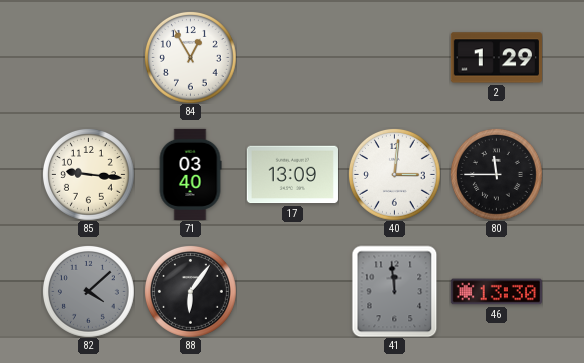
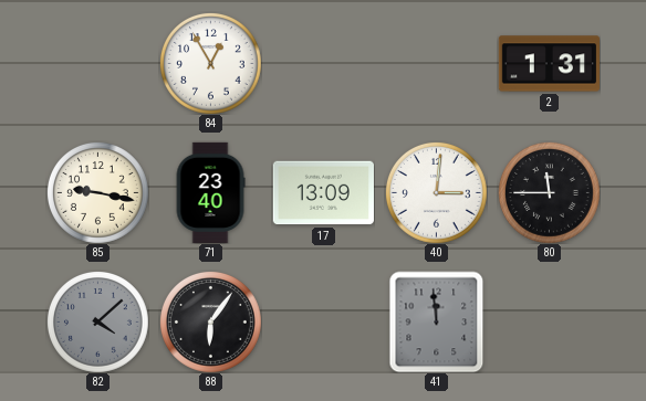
2: 1:29 -> 1:31 (549, 64)
85: 9:16 -> 9:17 (98, 193)
71: 03:40 -> 23:40 (210, 192)
46: 13:30 -> none (496, 292)
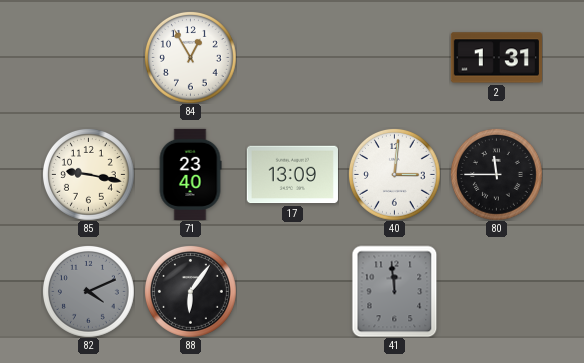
82: 4:08 -> 4:11 (89, 292)
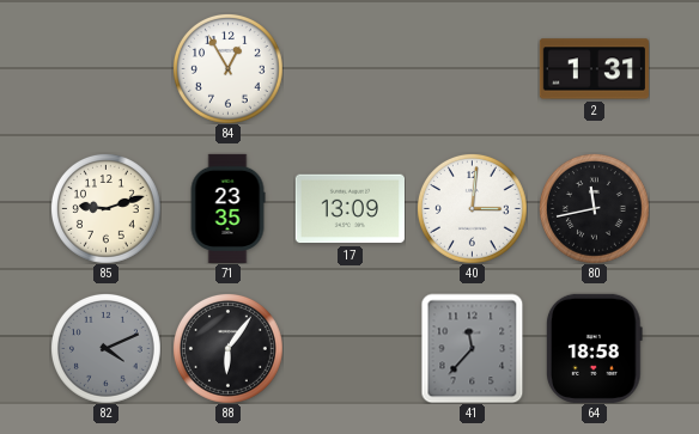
85: 9:17 -> 9:12 (107, 209)
71: 23:40 -> 23:35 (227, 208)
80: 11:45 -> 11:43 (595, 209)
41: 11:59 -> 11:37 (473, 348)
64: none -> 18:58 (594, 348)
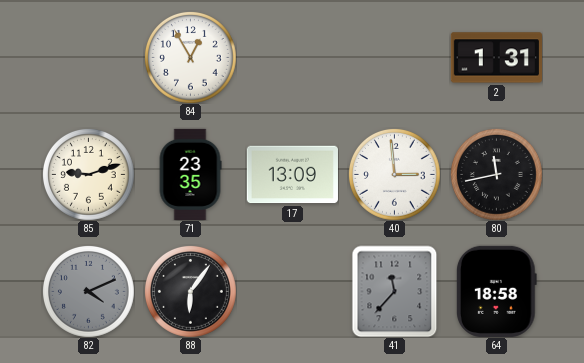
40: 3:01 -> 2:59 (395, 175)
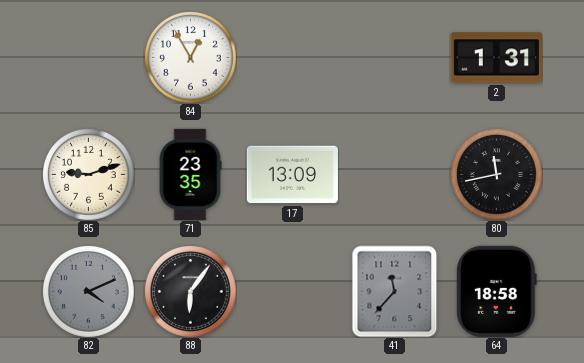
40: 2:59 -> none (395, 175)
